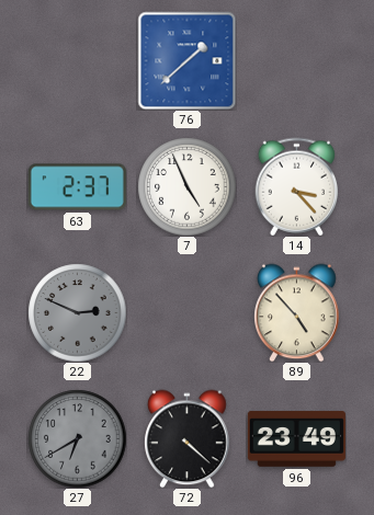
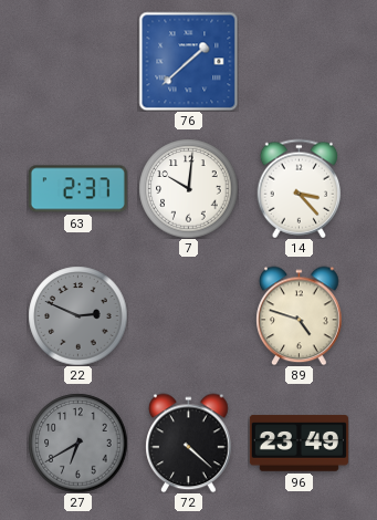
7: 4:56 -> 10:01 (188, 188)
89: 4:53 -> 4:48 (300, 315)
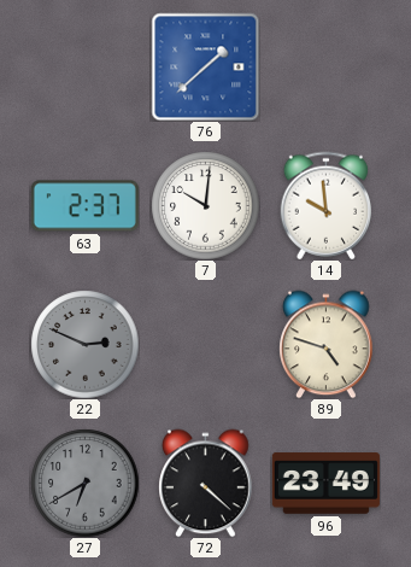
14: 3:23 -> 9:59 (327, 205)
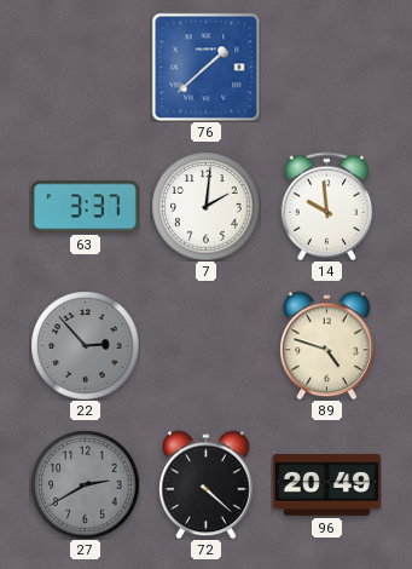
63: 2:37 -> 3:37 (85, 207)
7: 10:01 -> 2:01 (205, 206)
22: 2:49 -> 2:53 (85, 345)
27: 6:40 -> 2:40 (85, 484)
96: 23:49 -> 20:49 (326, 485)
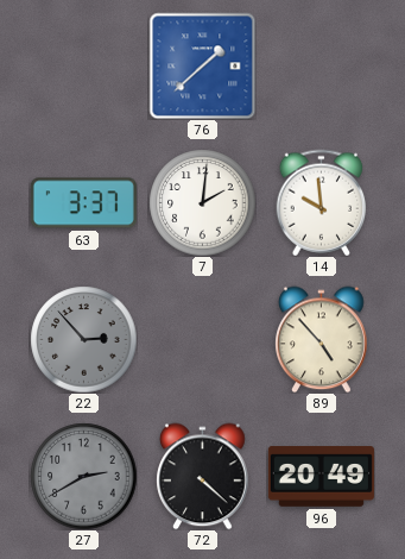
89: 4:48 -> 4:53 (322, 339)
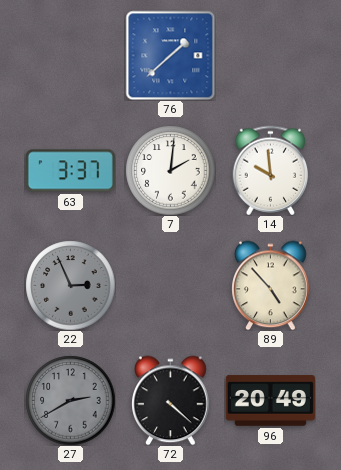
22: 2:53 -> 2:56 (70, 285)
